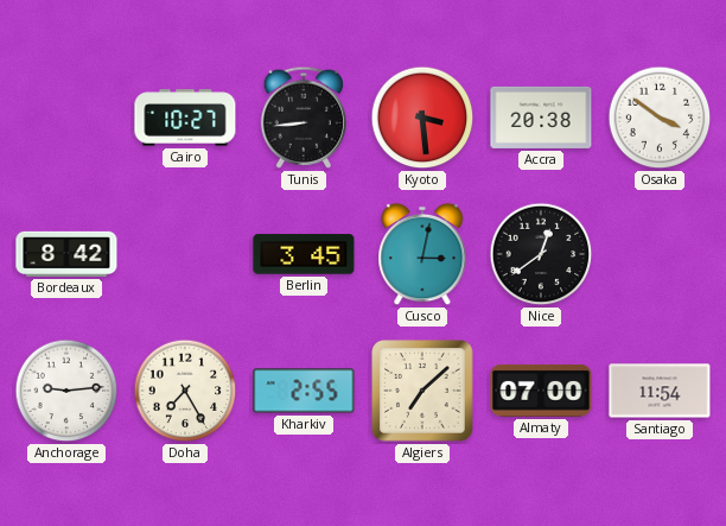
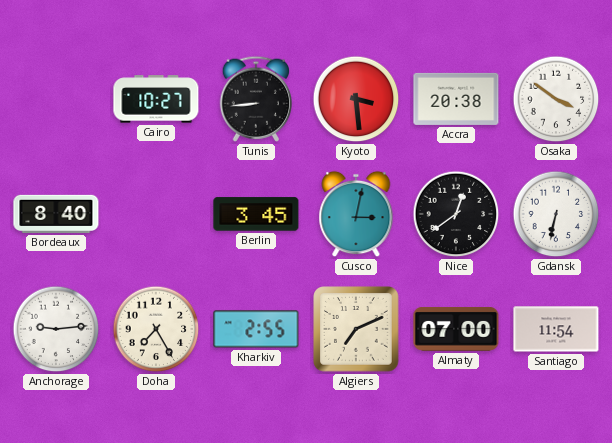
Bordeaux: 8:42 -> 8:40 (56, 214)
Gdansk: none -> 6:32 (556, 214)
Algiers: 7:08 -> 7:11 (356, 329)
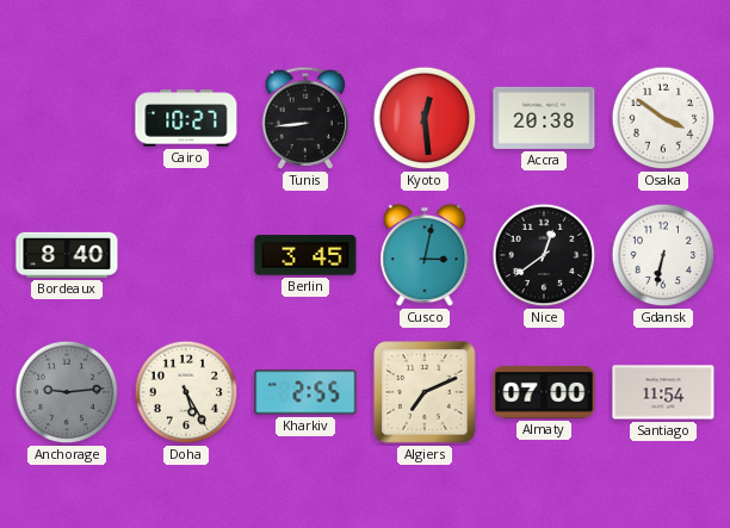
Kyoto: 3:29 -> 12:29 (425, 118)
Anchorage dial: white -> grey (67, 392)
Doha: 7:25 -> 5:25 (186, 392)
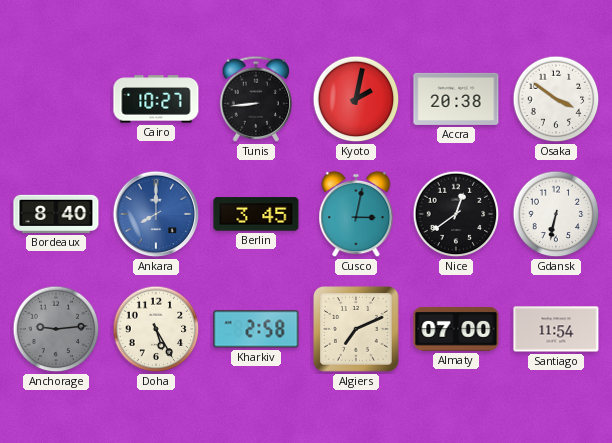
Kyoto: 12:29 -> 2:02 (356, 99)
Ankara: none -> 8:00 (156, 214)
Kharkiv: 2:55 -> 2:58 (256, 329)
